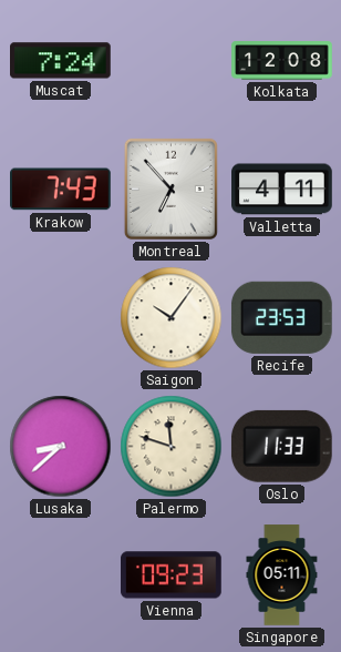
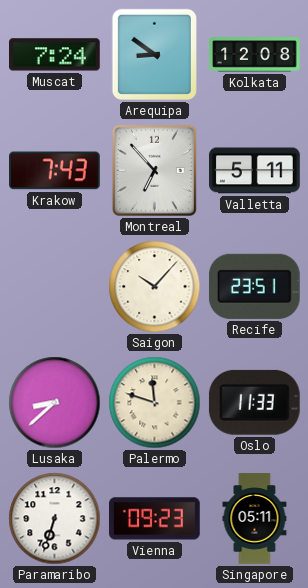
Arequipa: none -> 8:51 (154, 54)
Valletta: 4:11 -> 5:11 (255, 171)
Saigon: 10:06 -> 10:07 (155, 287)
Recife: 23:53 -> 23:51 (254, 286)
Paramaribo: none -> 6:33 (55, 519)
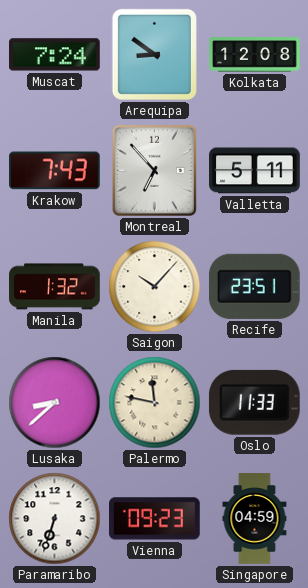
Manila: none -> 1:32 (55, 287)
Palermo: 11:48 -> 11:47 (155, 403)
Singapore: 05:11 -> 04:59 (255, 519)
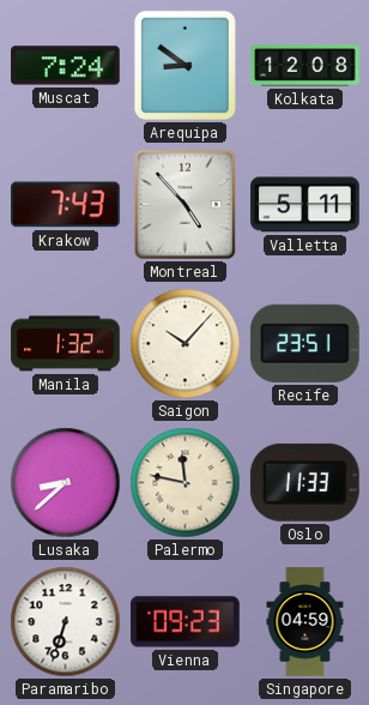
Montreal: 6:53 -> 4:53 (184, 204)
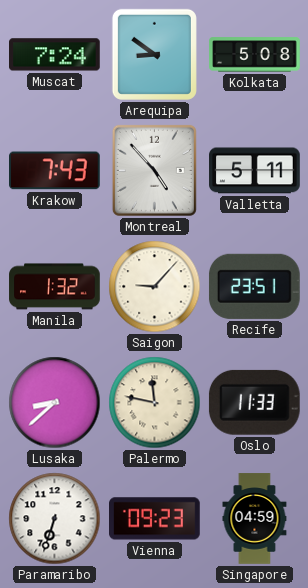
Kolkata: 12:08 -> 5:08 (255, 55)
Saigon: 10:07 -> 9:07 (155, 287)
